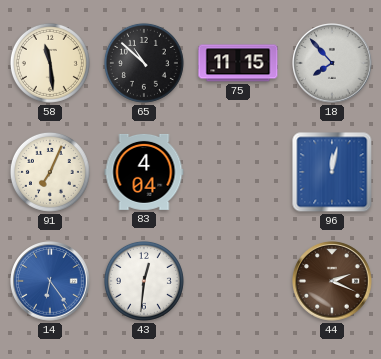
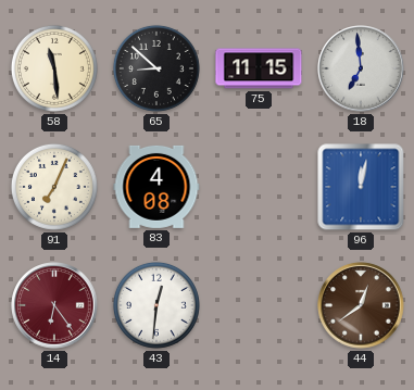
65: 10:52 -> 8:52 (156, 68)
18: 7:53 -> 6:59 (361, 68)
83: 4:04 -> 4:08 (156, 187)
14 dial: blue -> burgundy (54, 305)
44: 2:19 -> 12:39 (361, 305)
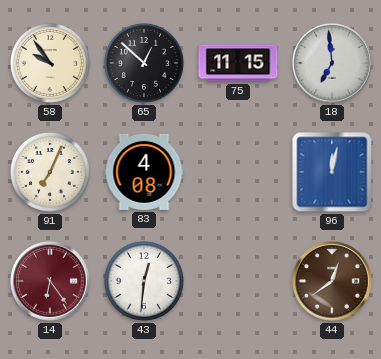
58: 11:29 -> 9:54 (50, 63)
65: 8:52 -> 12:52 (144, 63)
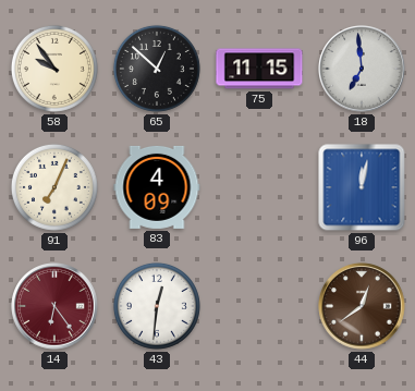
83: 4:08 -> 4:09 (157, 187)
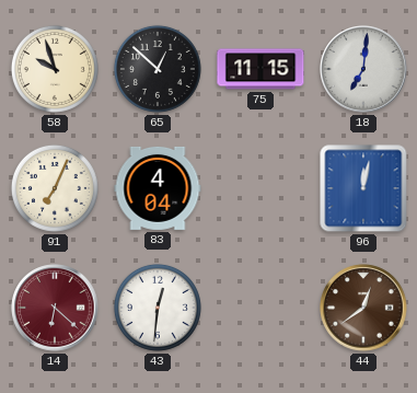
58: 9:54 -> 9:57 (55, 69)
18: 6:59 -> 7:01 (363, 69)
83: 4:09 -> 4:04 (158, 188)
14: 6:24 -> 6:22 (55, 308)
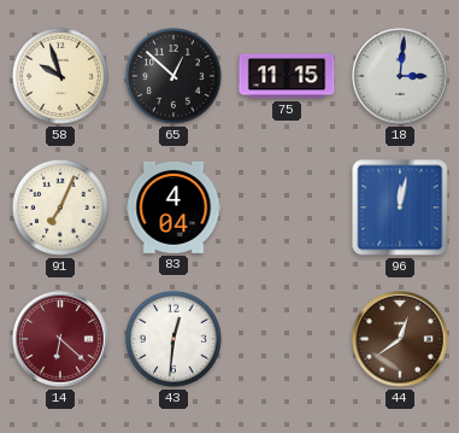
18: 7:01 -> 3:01 (400, 76)
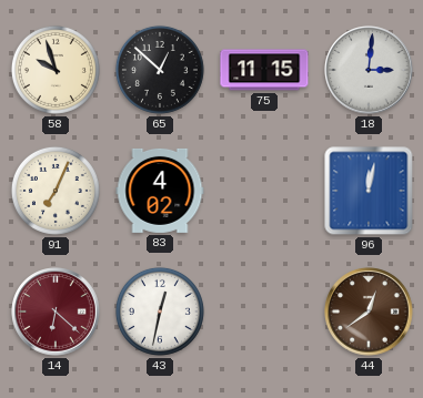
83: 4:04 -> 4:02 (160, 191)
43: 12:31 -> 12:32 (160, 312)
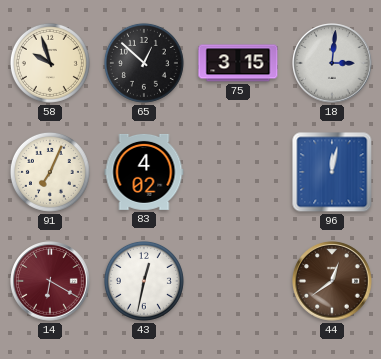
75: 11:15 -> 3:15 (238, 63)
14: 6:22 -> 6:20 (50, 281)
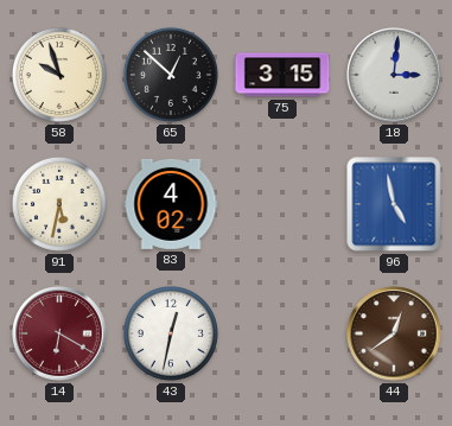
91: 7:04 -> 5:32 (59, 204)
96: 12:02 -> 4:58 (394, 204)
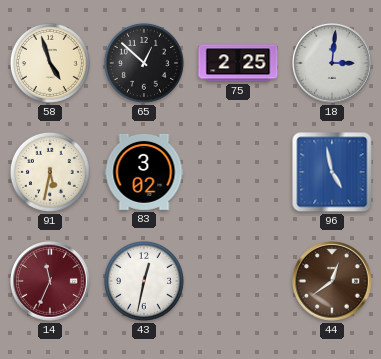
58: 9:57 -> 4:57 (50, 63)
75: 3:15 -> 2:25 (238, 63)
83: 4:02 -> 3:02 (144, 172)
14: 6:20 -> 11:34 (50, 281)
